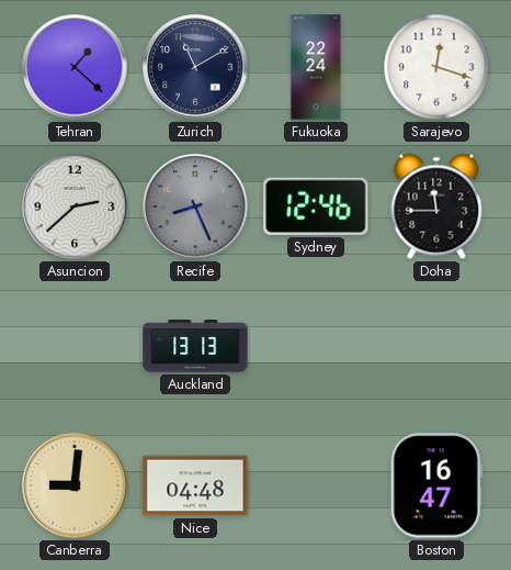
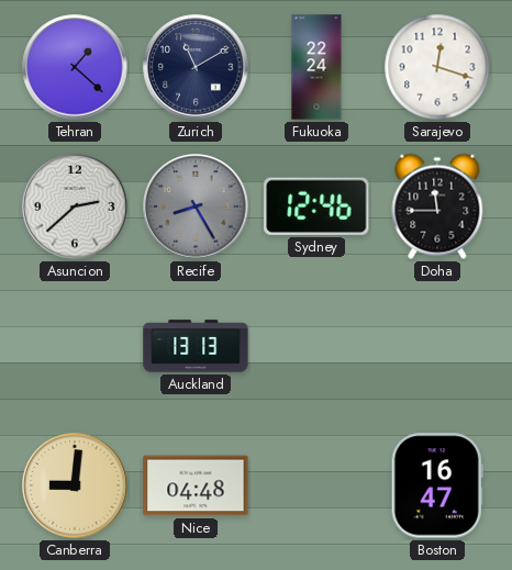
Recife: 8:26 -> 8:25 (196, 206)
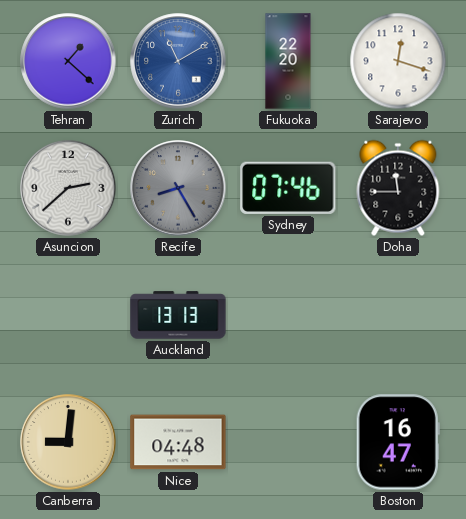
Zurich dial: navy -> blue (178, 61)
Fukuoka: 22:24 -> 22:20 (288, 61)
Sydney: 12:46 -> 07:46 (288, 188)
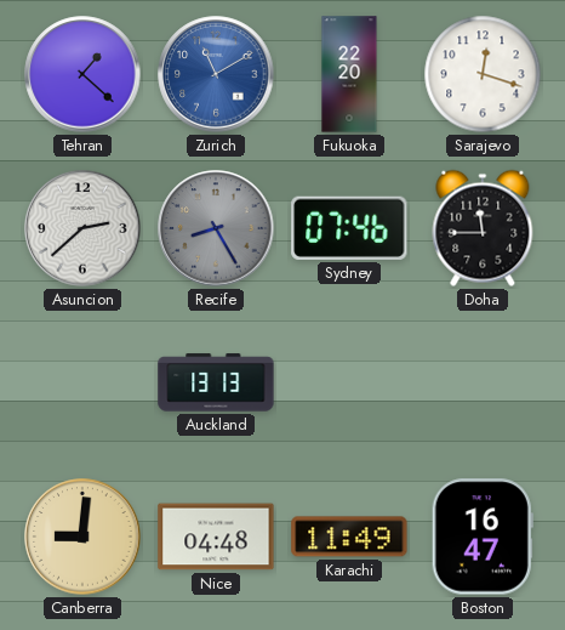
Karachi: none -> 11:49 (349, 537)
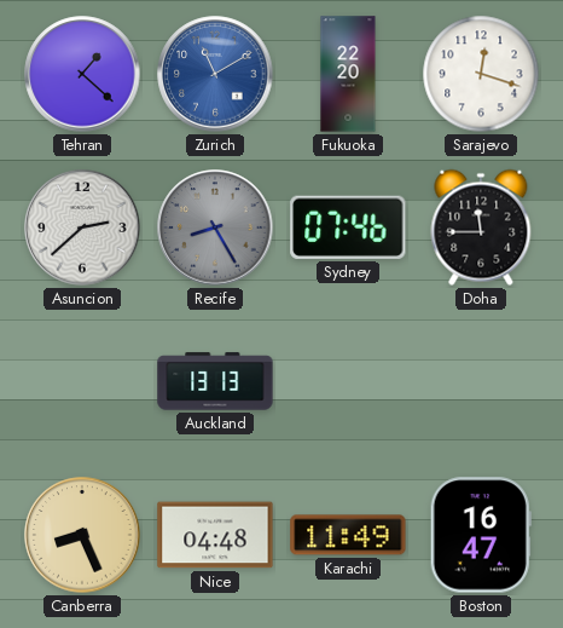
Canberra: 9:01 -> 8:26 (82, 535)
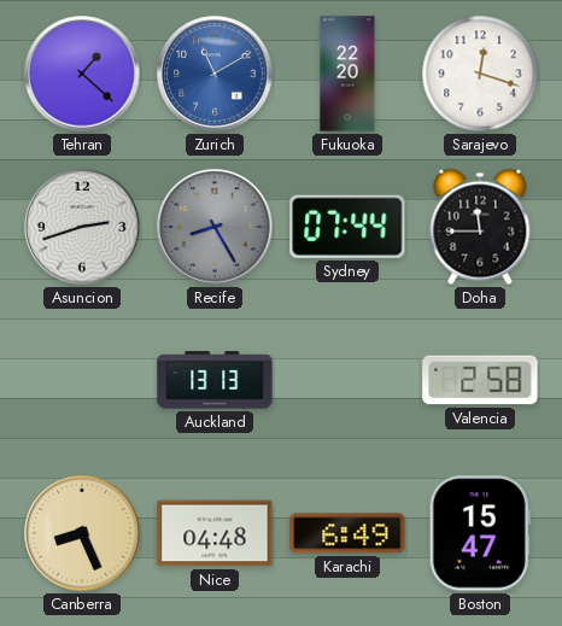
Asuncion: 2:38 -> 2:42 (82, 227)
Sydney: 07:46 -> 07:44 (347, 227)
Valencia: none -> 2:58 (480, 380)
Karachi: 11:49 -> 6:49 (347, 533)
Boston: 16:47 -> 15:47 (480, 533)
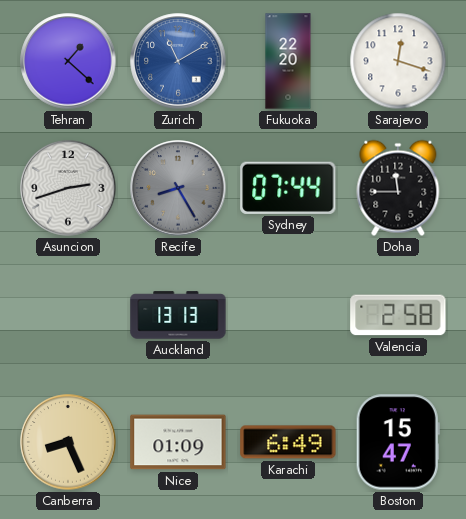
Nice: 04:48 -> 01:09 (178, 442)
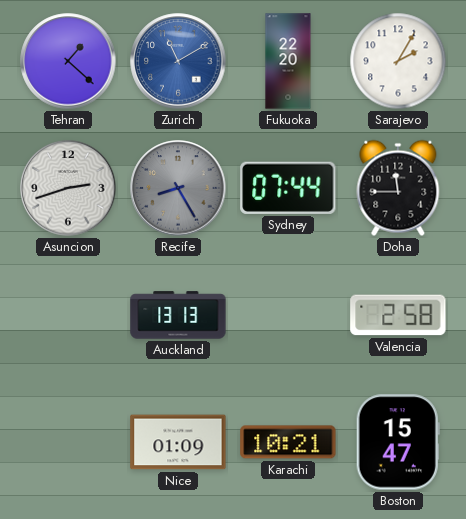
Sarajevo: 12:18 -> 2:05 (398, 61)
Canberra: 8:26 -> none (68, 442)
Karachi: 6:49 -> 10:21 (288, 442)
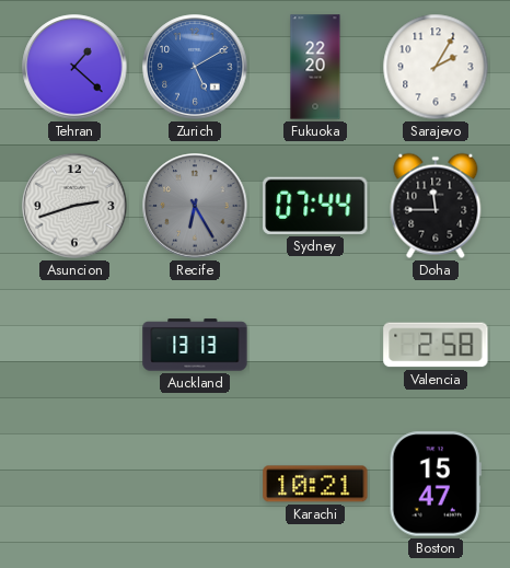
Zurich: 11:10 -> 5:10 (195, 67)
Recife: 8:25 -> 6:25 (195, 206)
Nice: 01:09 -> none (178, 442)
